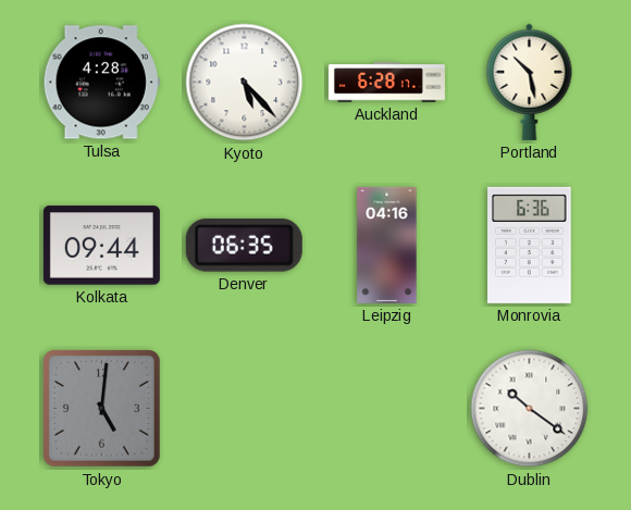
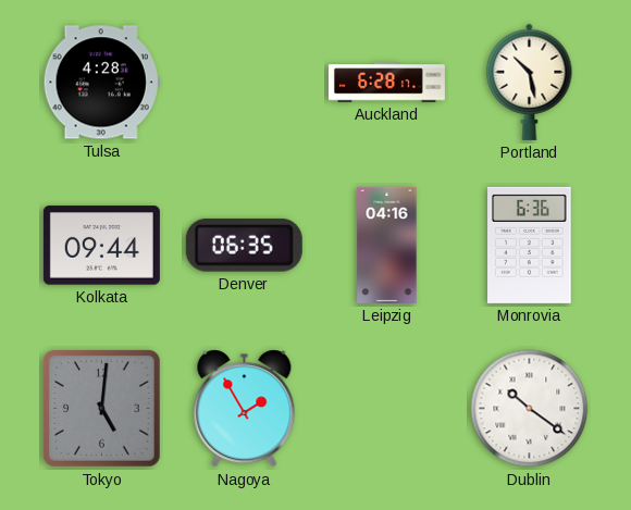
Kyoto: 5:23 -> none (245, 83)
Nagoya: none -> 1:55 (245, 409)
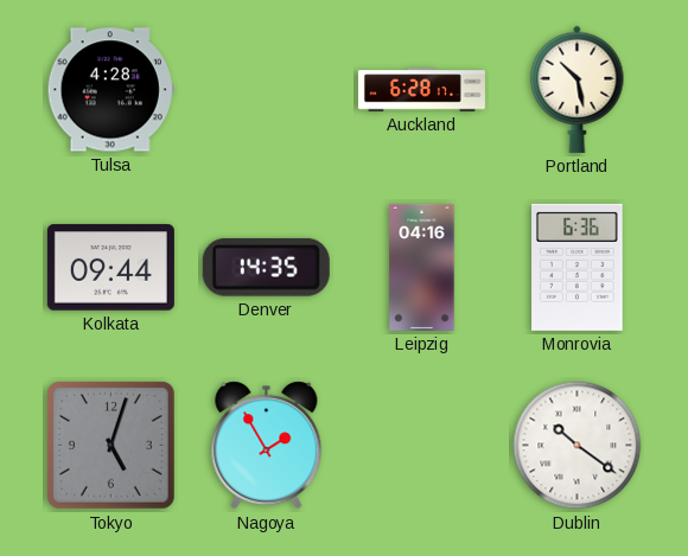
Denver: 06:35 -> 14:35 (266, 267)
Tokyo: 5:01 -> 5:03 (112, 446)
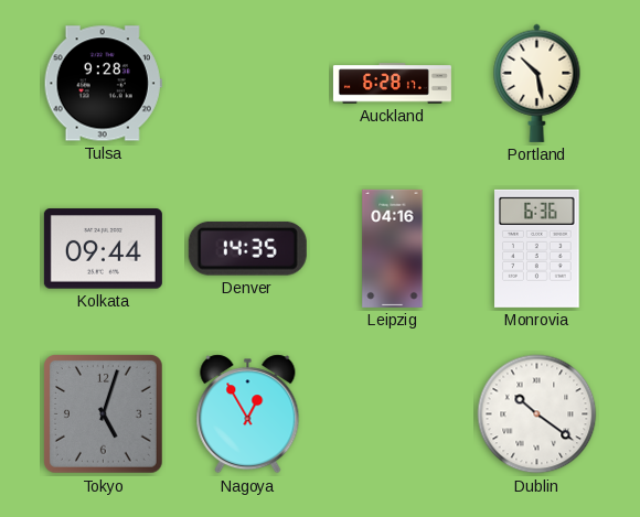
Tulsa: 4:28 -> 9:28 (103, 84)
Nagoya: 1:55 -> 12:55 (248, 414)
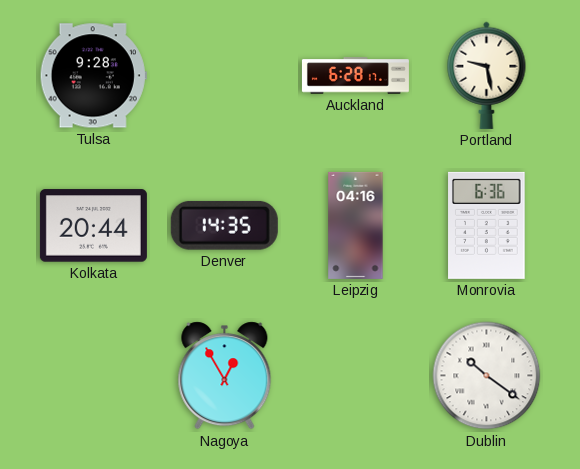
Portland: 10:28 -> 9:28 (487, 75)
Kolkata: 09:44 -> 20:44 (93, 226)
Tokyo: 5:03 -> none (104, 414)
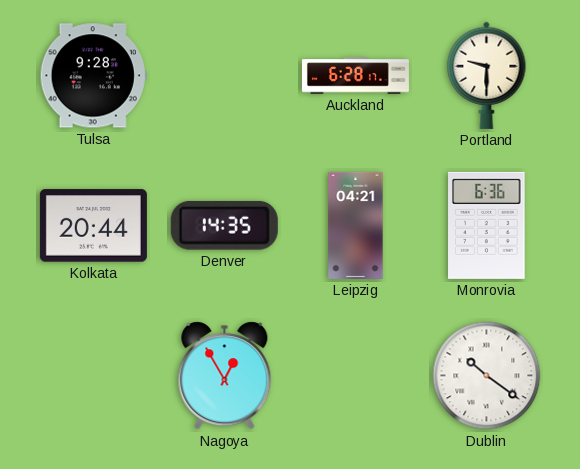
Portland: 9:28 -> 9:30 (487, 75)
Leipzig: 04:16 -> 04:21 (356, 225)
